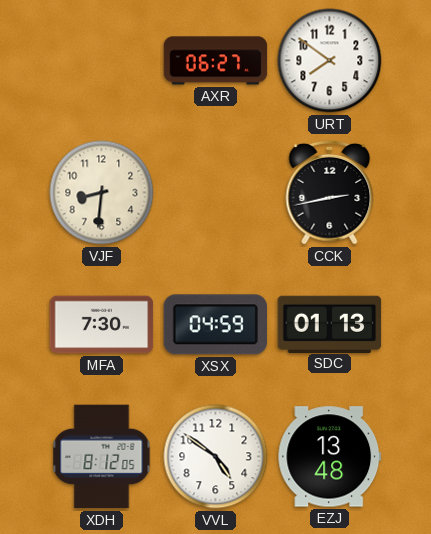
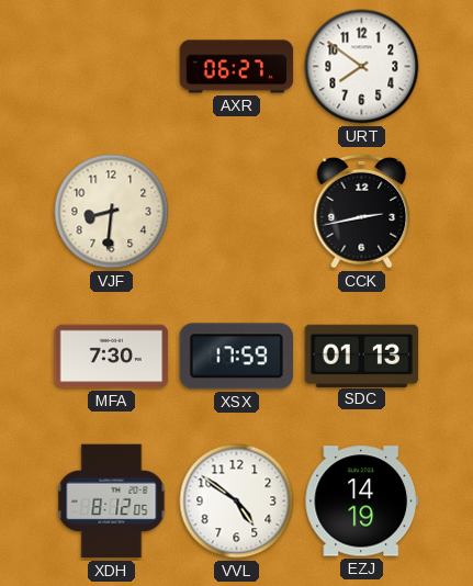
XSX: 04:59 -> 17:59 (236, 357)
EZJ: 13:48 -> 14:19 (362, 502)
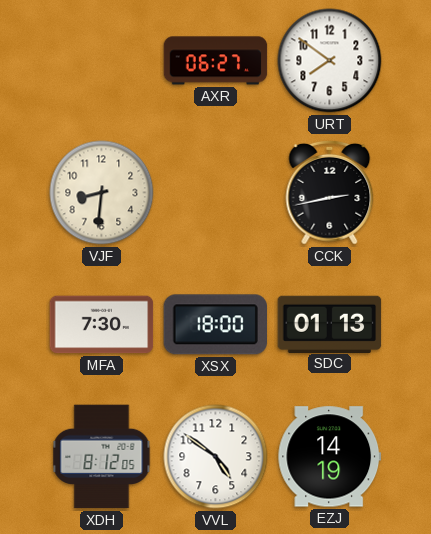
XSX: 17:59 -> 18:00 (215, 325)
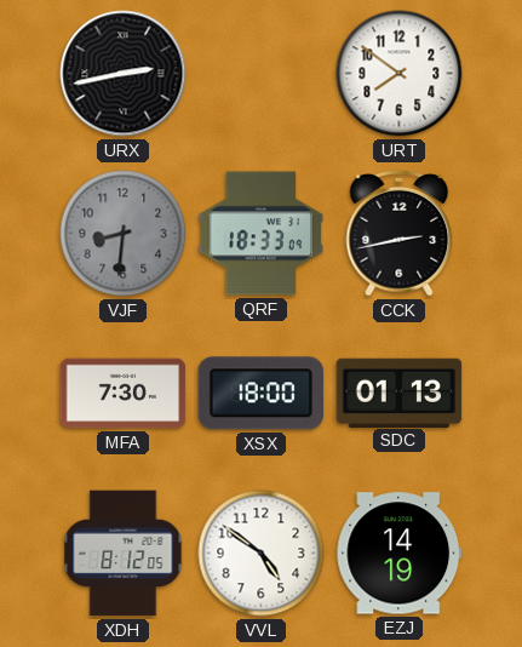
URX: none -> 2:43 (124, 74)
AXR: 06:27 -> none (216, 61)
VJF dial: cream -> grey (124, 234)
QRF: none -> 18:33 (262, 234)
